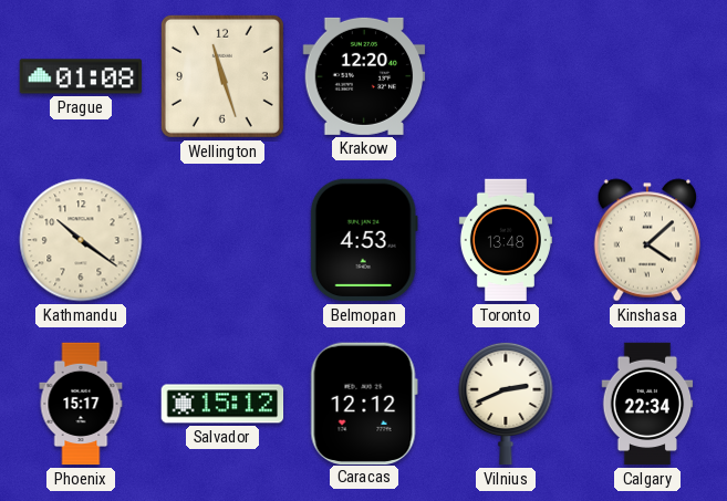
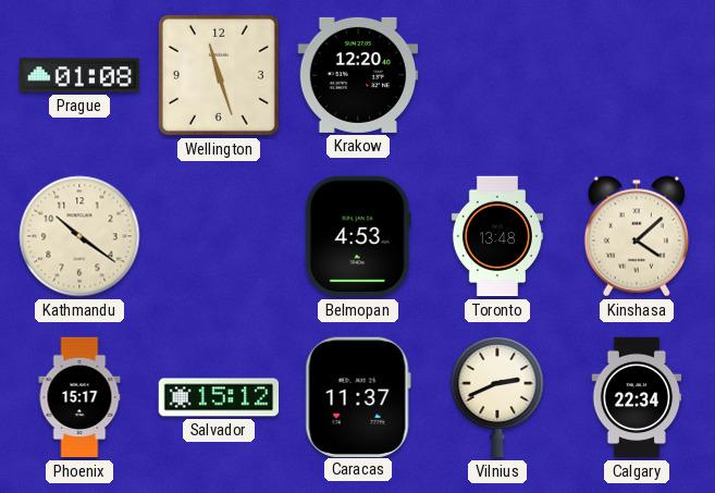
Caracas: 12:12 -> 11:37 (358, 396)
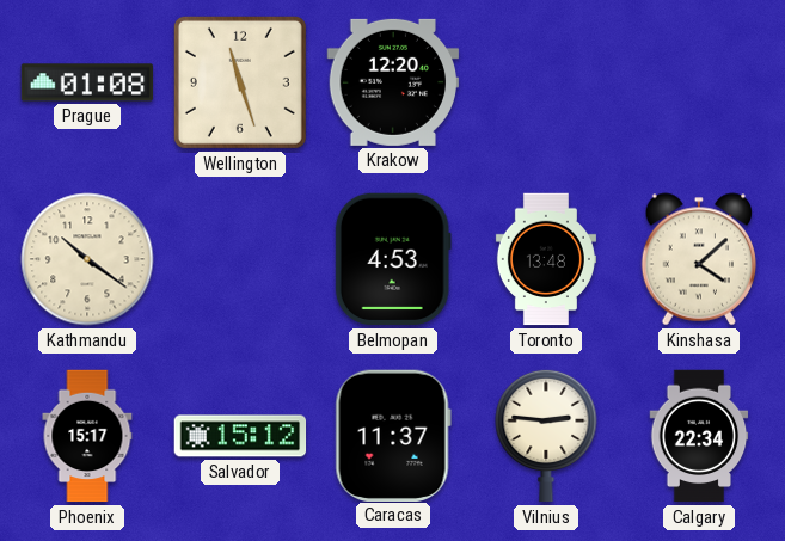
Vilnius: 2:41 -> 2:46 (546, 436)
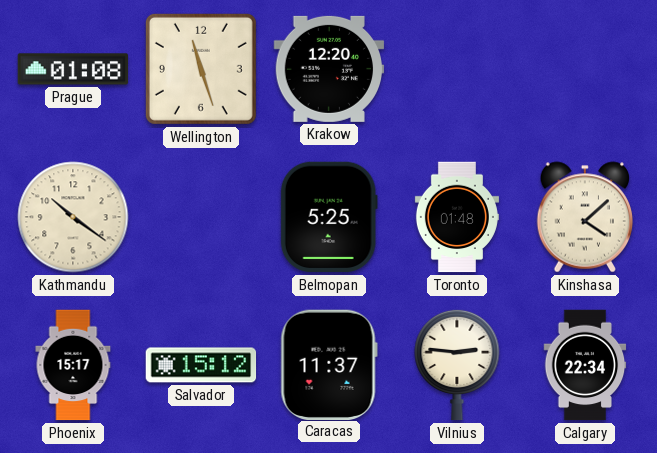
Belmopan: 4:53 -> 5:25 (329, 217)
Toronto: 13:48 -> 01:48 (457, 217)
